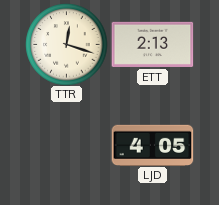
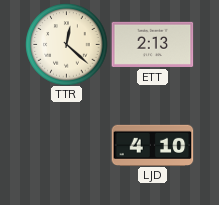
TTR: 12:18 -> 12:22 (66, 44)
LJD: 4:05 -> 4:10 (152, 145)
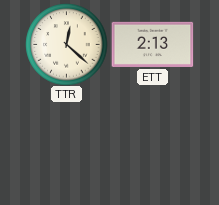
LJD: 4:10 -> none (152, 145)
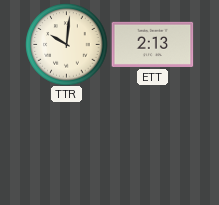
TTR: 12:22 -> 10:01 (66, 44)
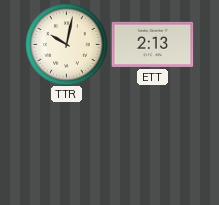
TTR: 10:01 -> 10:02 (66, 44)
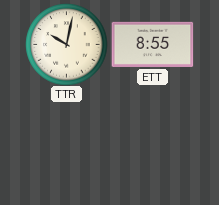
ETT: 2:13 -> 8:55 (152, 44)
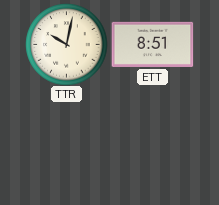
ETT: 8:55 -> 8:51 (152, 44)
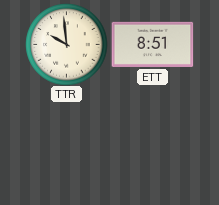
TTR: 10:02 -> 9:59 (66, 44)
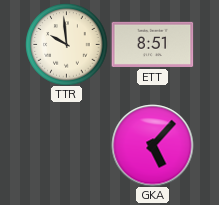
GKA: none -> 5:07 (152, 145)
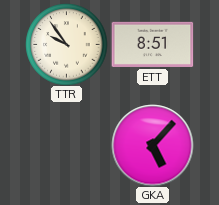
TTR: 9:59 -> 9:54 (66, 44)
